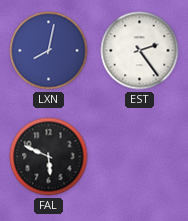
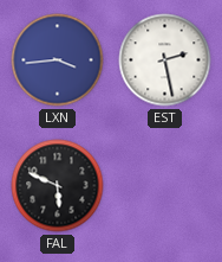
LXN: 8:02 -> 3:44 (58, 60)
EST: 2:24 -> 2:28 (165, 60)
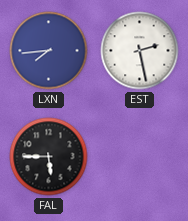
LXN: 3:44 -> 7:44 (49, 51)
FAL: 5:49 -> 5:45 (49, 157)
